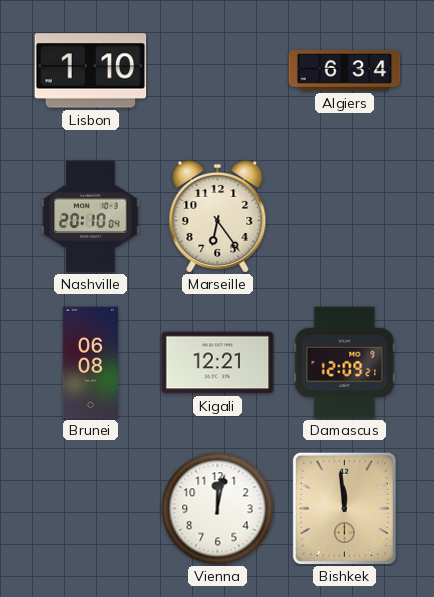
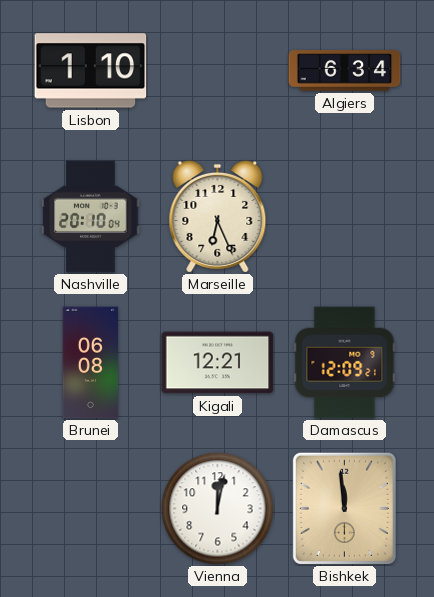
Marseille: 6:24 -> 6:26 (218, 216)
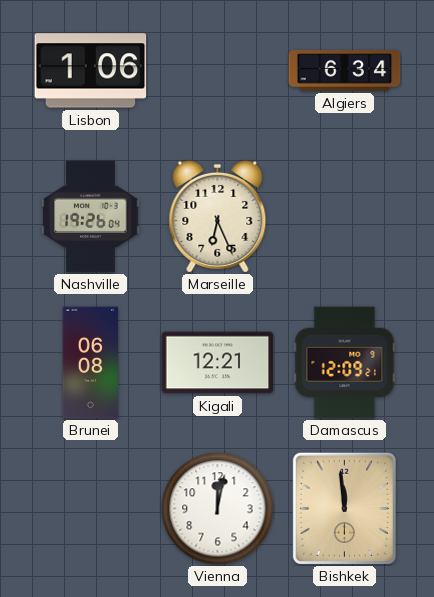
Lisbon: 1:10 -> 1:06 (91, 71)
Nashville: 20:10 -> 19:26 (91, 217)
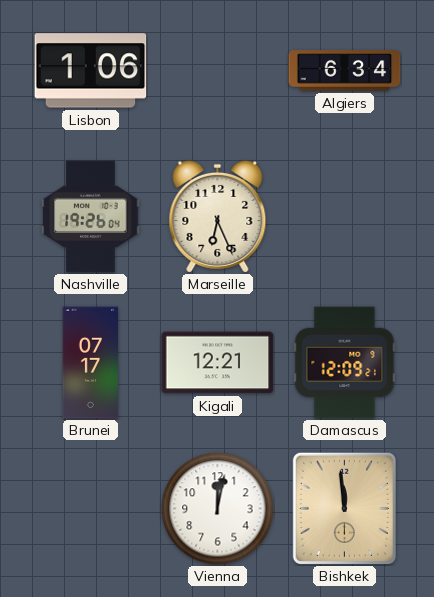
Brunei: 06:08 -> 07:17 (91, 363)
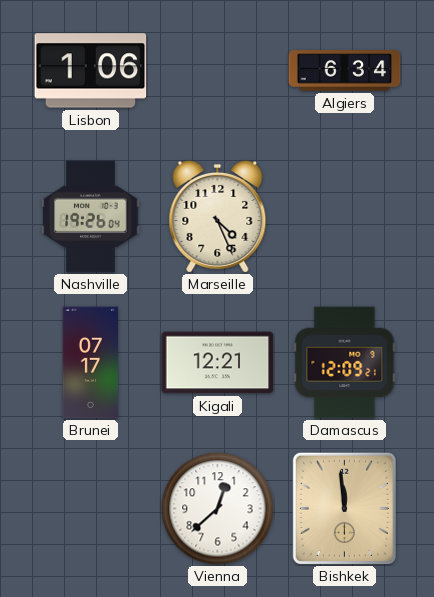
Marseille: 6:26 -> 4:26 (218, 216)
Vienna: 12:02 -> 12:38 (218, 509)
